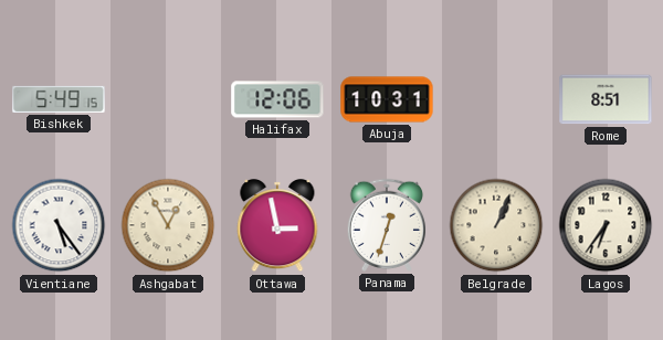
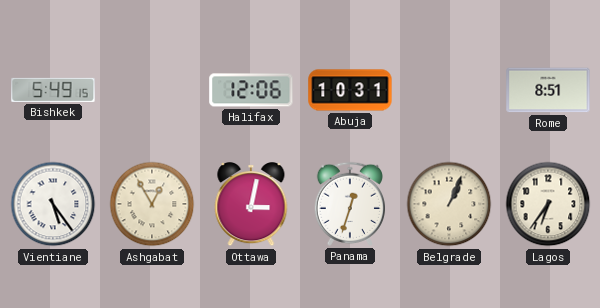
Ottawa: 2:58 -> 3:02 (251, 205)
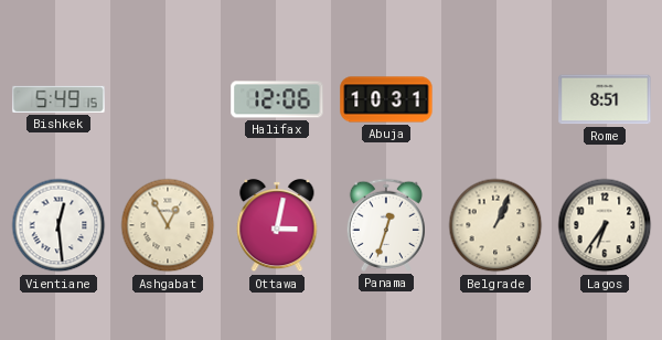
Vientiane: 5:24 -> 12:29 (58, 225)
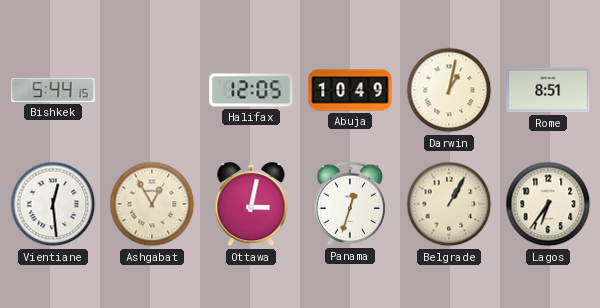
Bishkek: 5:49 -> 5:44 (53, 90)
Halifax: 12:06 -> 12:05 (251, 90)
Abuja: 10:31 -> 10:49 (350, 90)
Darwin: none -> 1:02 (449, 90)
Belgrade: 1:04 -> 1:05 (449, 204)
